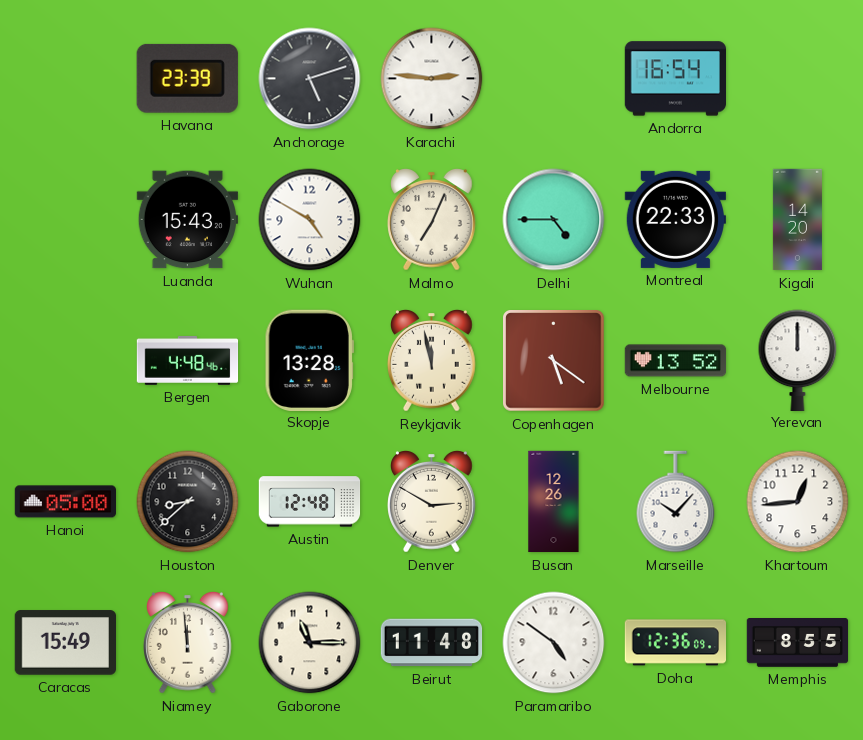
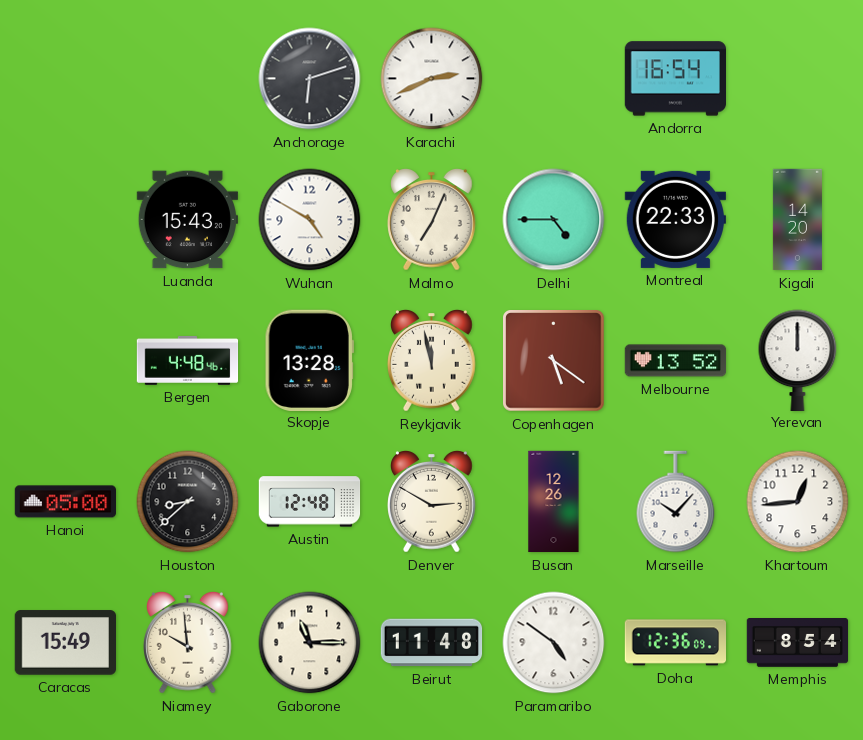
Havana: 23:39 -> none (187, 78)
Anchorage: 5:12 -> 6:12 (310, 79)
Karachi: 2:46 -> 2:41 (432, 79)
Niamey: 11:59 -> 9:59 (188, 643)
Memphis: 8:55 -> 8:54 (798, 643)
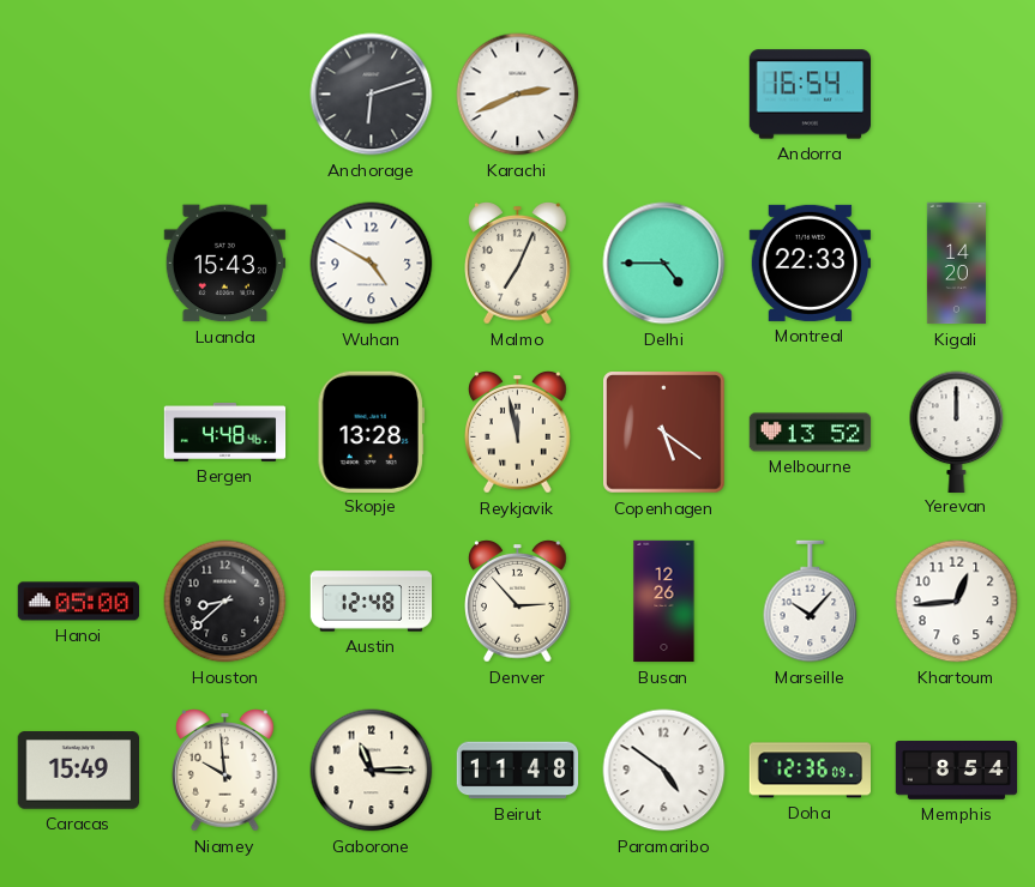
Denver: 2:50 -> 2:53 (518, 602)
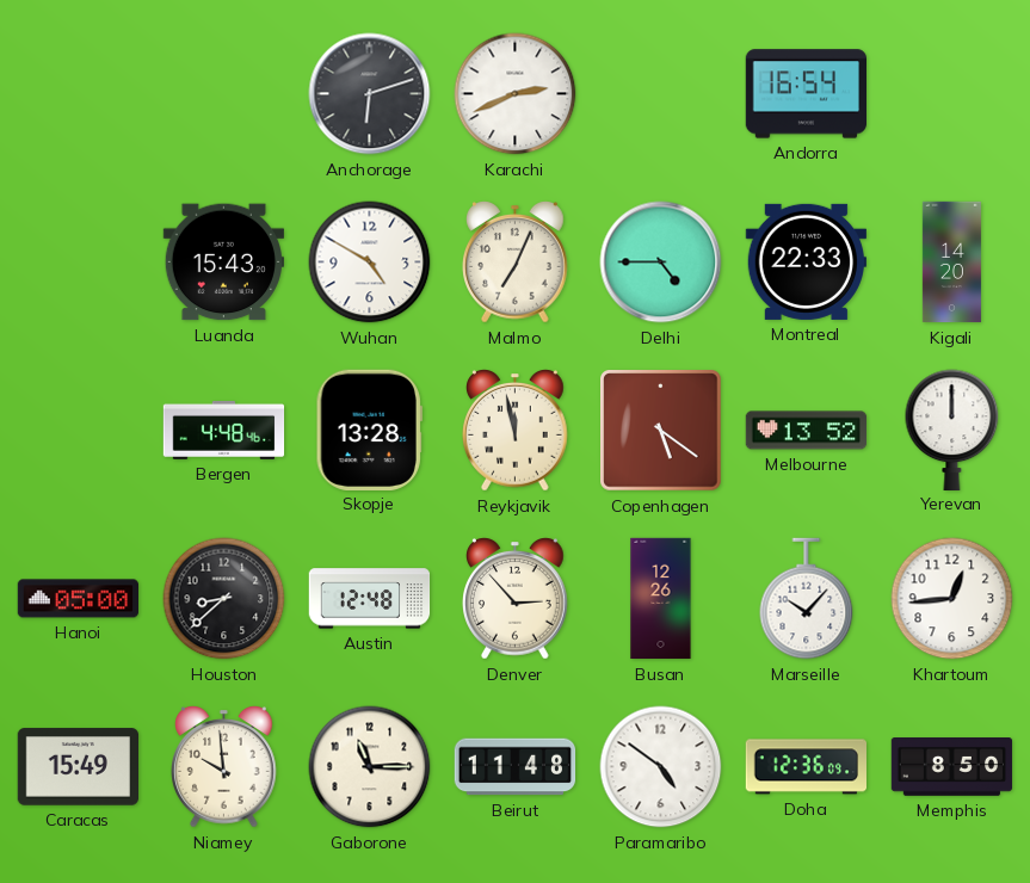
Memphis: 8:54 -> 8:50 (952, 767)
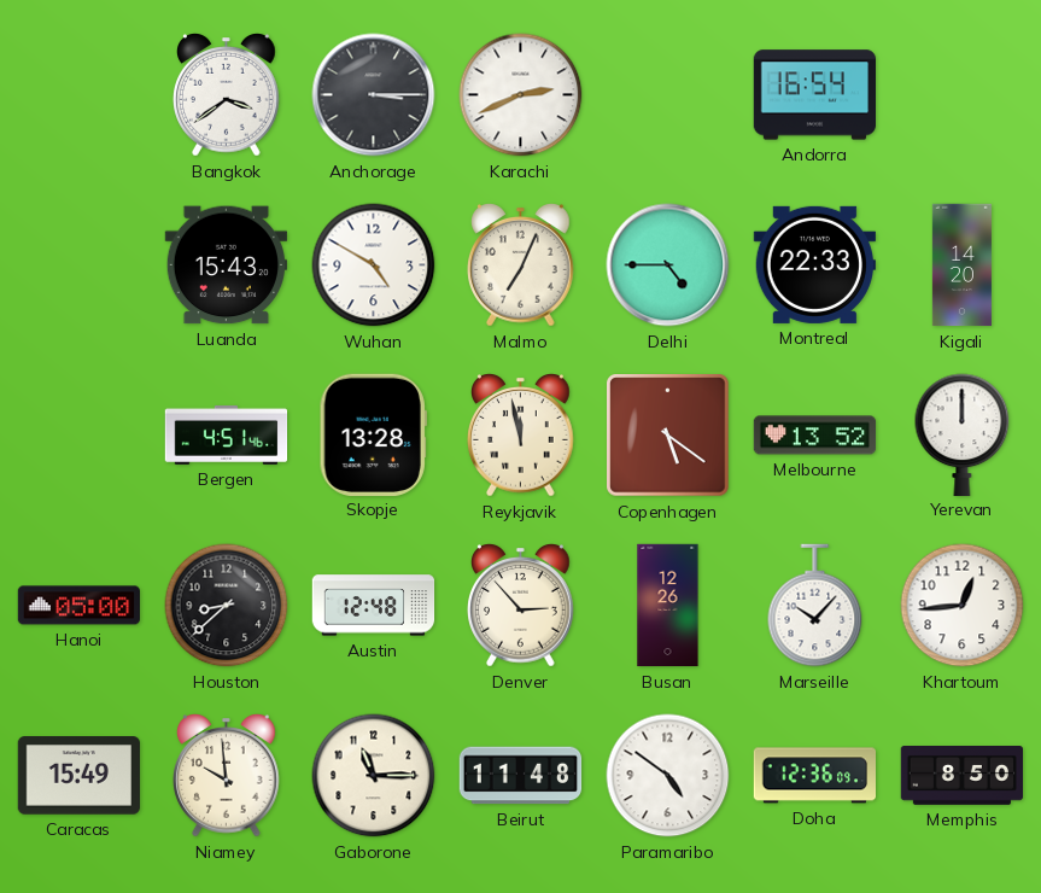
Bangkok: none -> 3:39 (227, 95)
Anchorage: 6:12 -> 3:15 (374, 95)
Bergen: 4:48 -> 4:51 (227, 434)
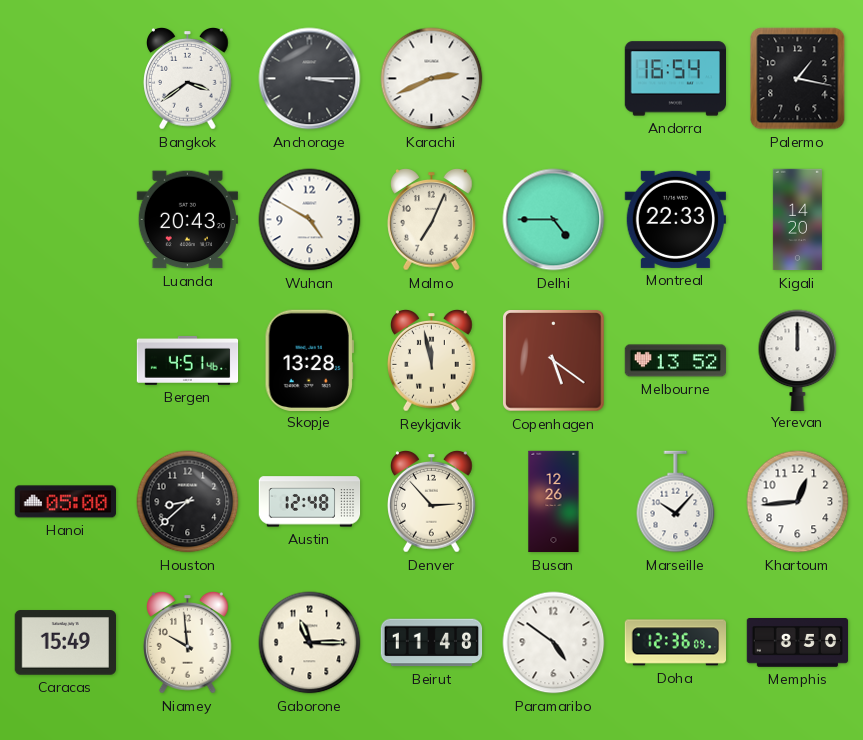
Palermo: none -> 1:17 (798, 79)
Luanda: 15:43 -> 20:43 (187, 220)
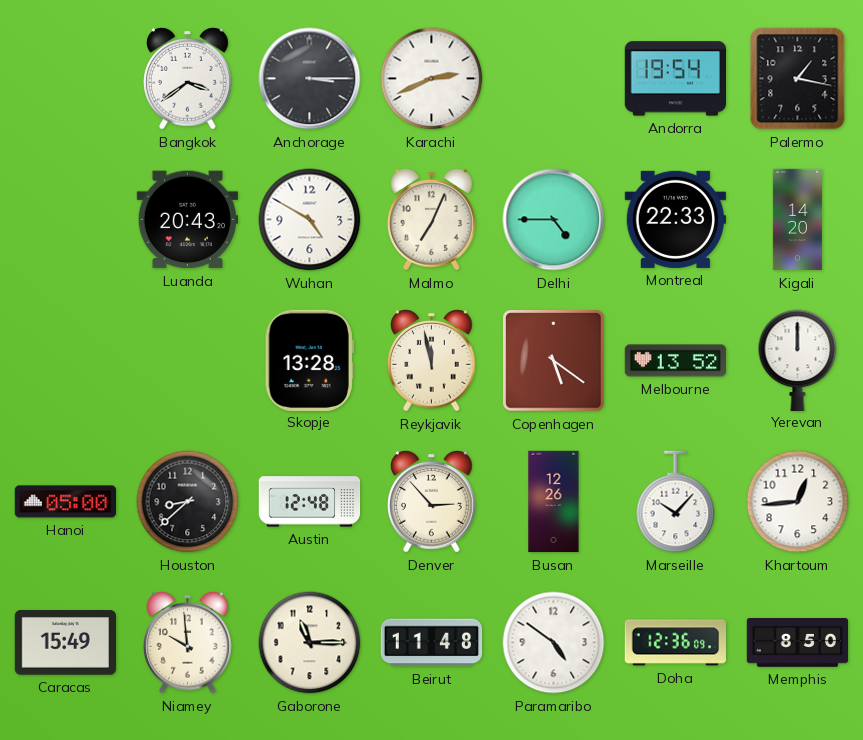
Andorra: 16:54 -> 19:54 (675, 79)
Bergen: 4:51 -> none (188, 360)
